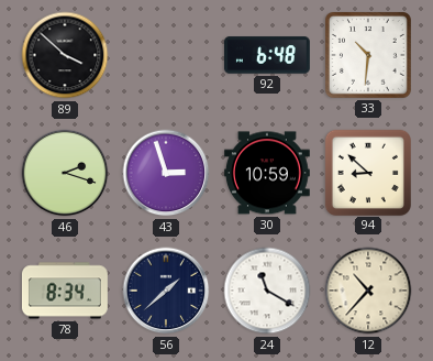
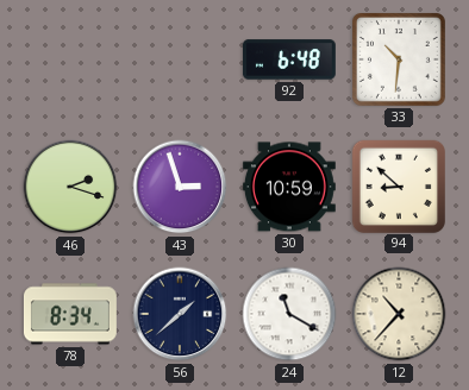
89: 3:52 -> none (65, 55)
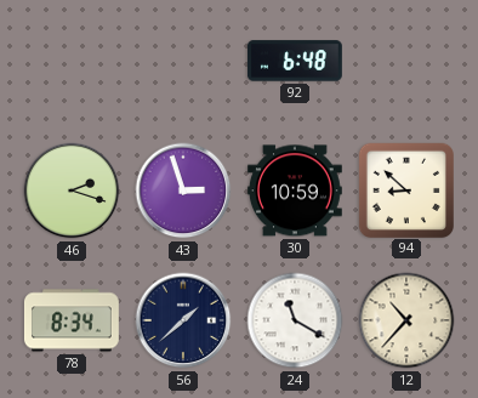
33: 10:31 -> none (399, 59)
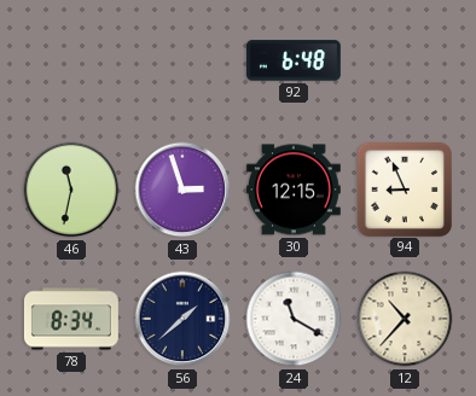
46: 2:18 -> 11:32 (71, 190)
30: 10:59 -> 12:15 (294, 190)
94: 8:52 -> 8:56 (404, 188)
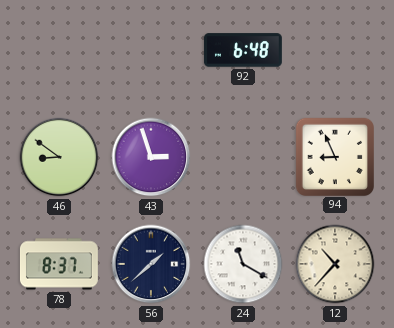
46: 11:32 -> 8:51 (59, 157)
30: 12:15 -> none (294, 190)
78: 8:34 -> 8:37 (59, 264)
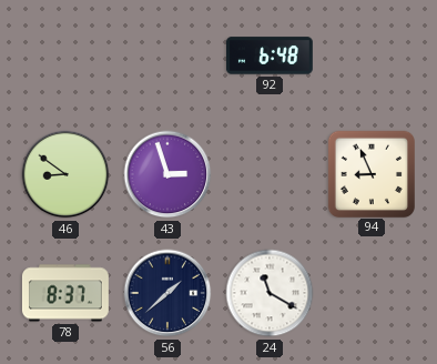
12: 10:37 -> none (335, 264)
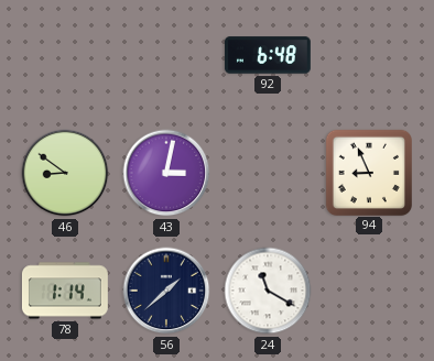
43: 2:57 -> 3:02 (166, 173)
78: 8:37 -> 1:14 (65, 291)
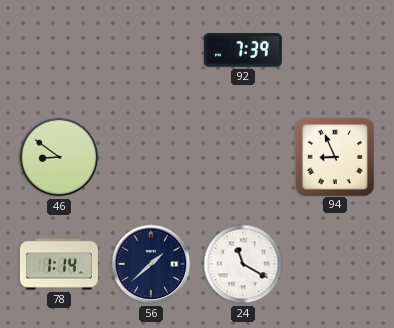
92: 6:48 -> 7:39 (243, 50)
43: 3:02 -> none (166, 173)
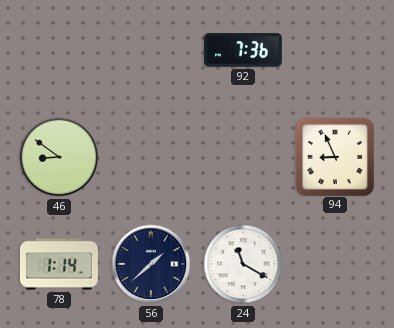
92: 7:39 -> 7:36 (243, 50)
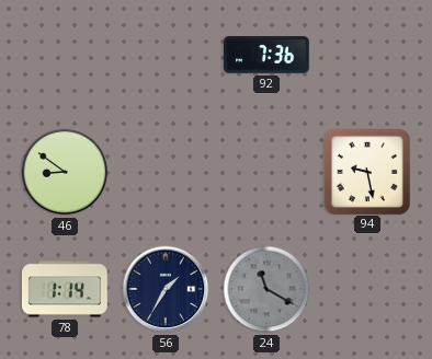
94: 8:56 -> 9:28 (366, 171)
56: 1:38 -> 1:35 (166, 289)
24 dial: white -> grey (266, 289)
